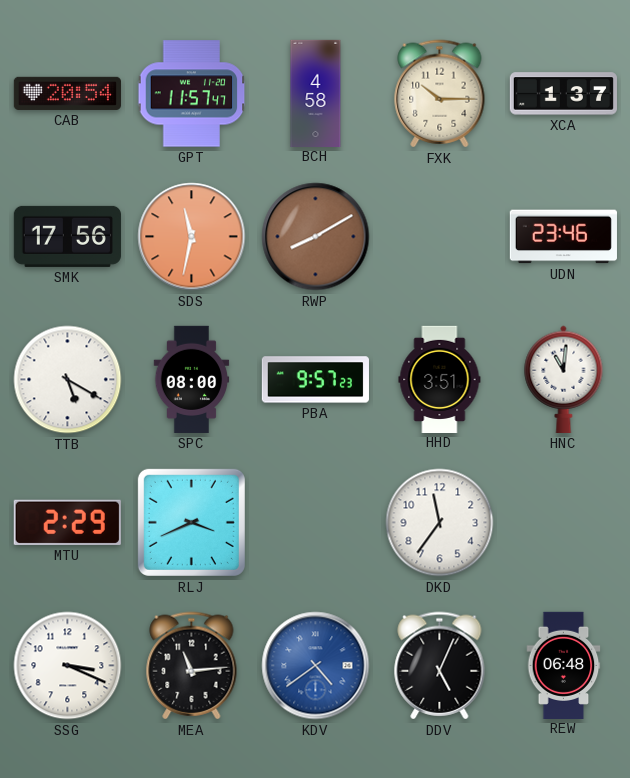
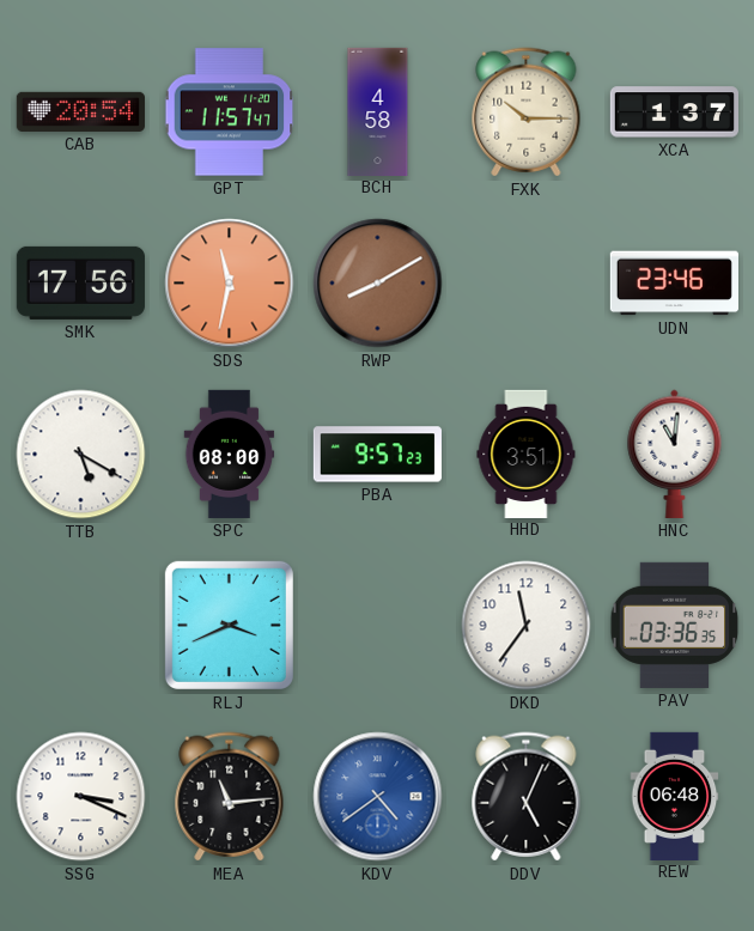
MTU: 2:29 -> none (67, 522)
PAV: none -> 03:36 (675, 625)
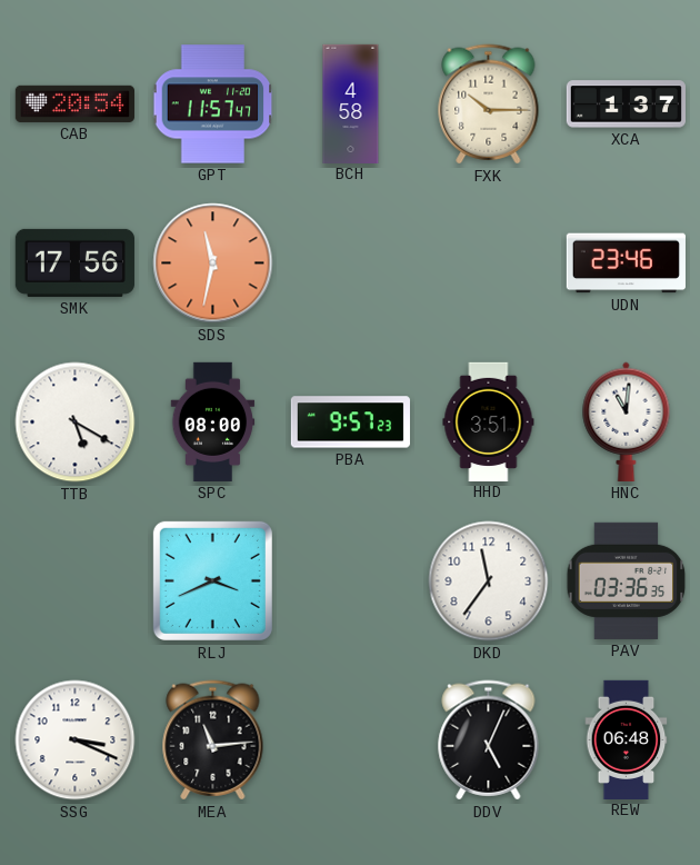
RWP: 8:10 -> none (378, 284)
KDV: 4:39 -> none (378, 797)
